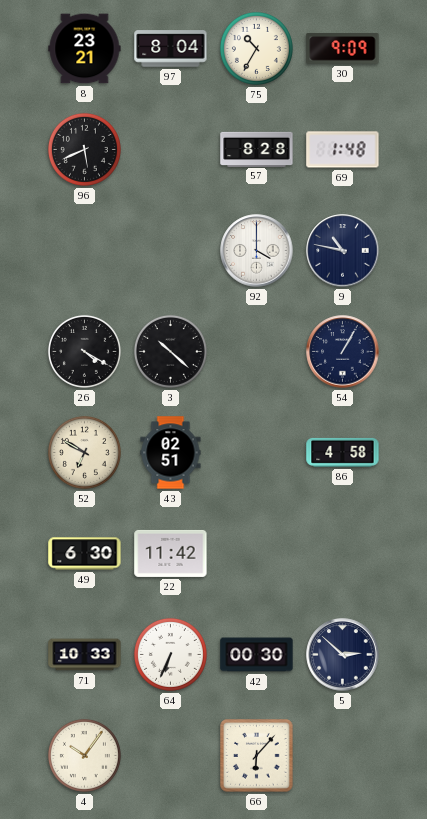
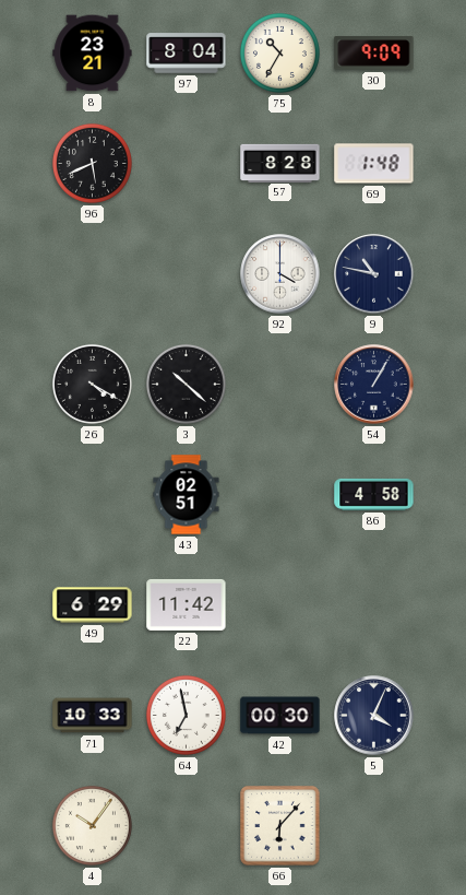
52: 6:50 -> none (84, 452)
49: 6:30 -> 6:29 (93, 605)
64: 6:34 -> 6:58 (186, 715)
5: 2:52 -> 4:04 (374, 716)
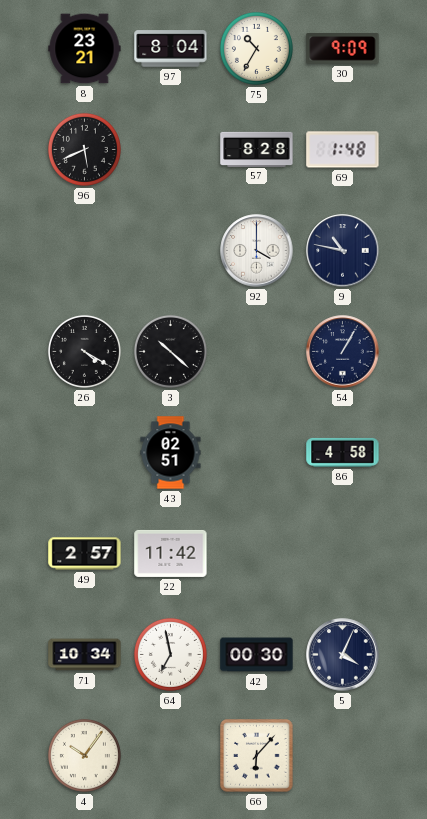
49: 6:29 -> 2:57 (85, 554)
71: 10:33 -> 10:34 (85, 655)
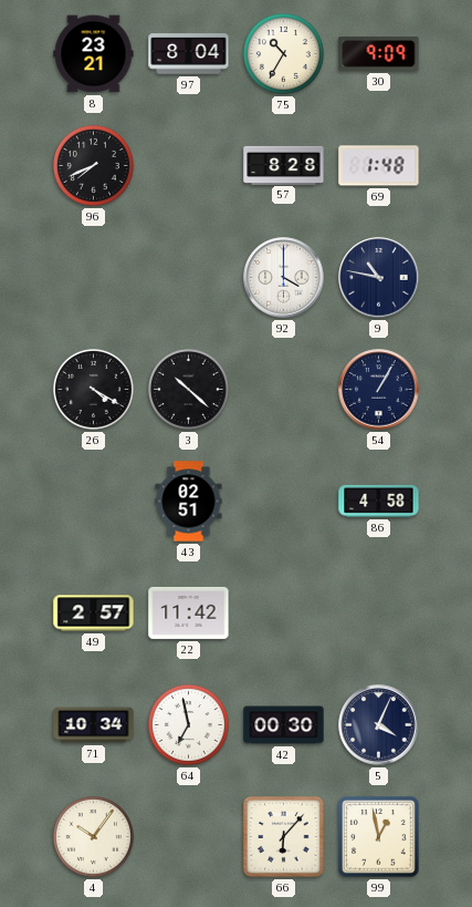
96: 5:41 -> 7:41 (93, 165)
99: none -> 12:58 (379, 837)
